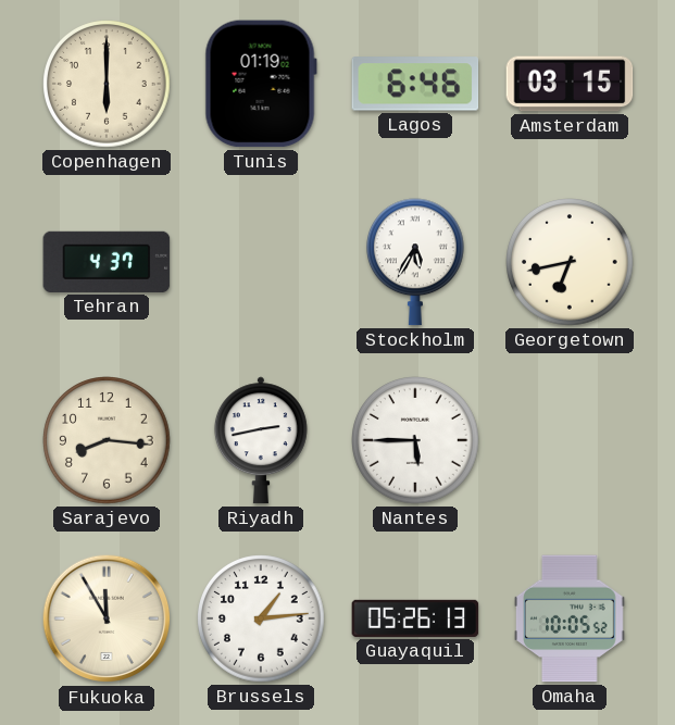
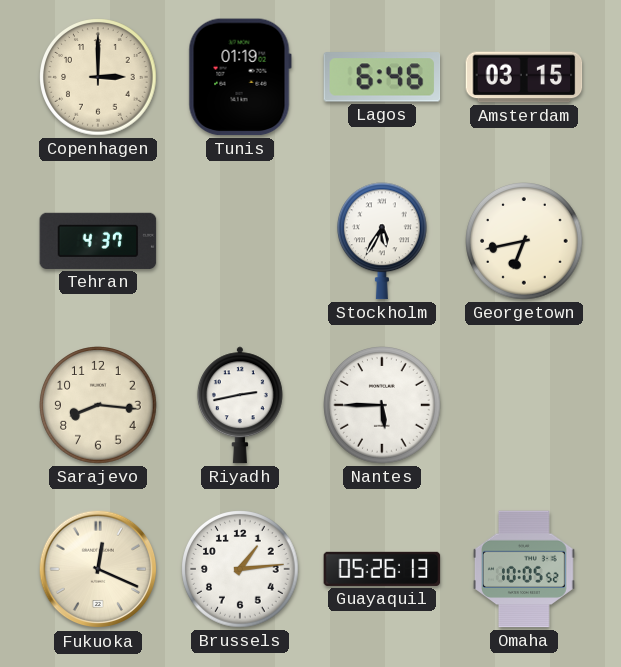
Copenhagen: 6:00 -> 3:00 (98, 77)
Fukuoka: 11:55 -> 12:19 (98, 569)
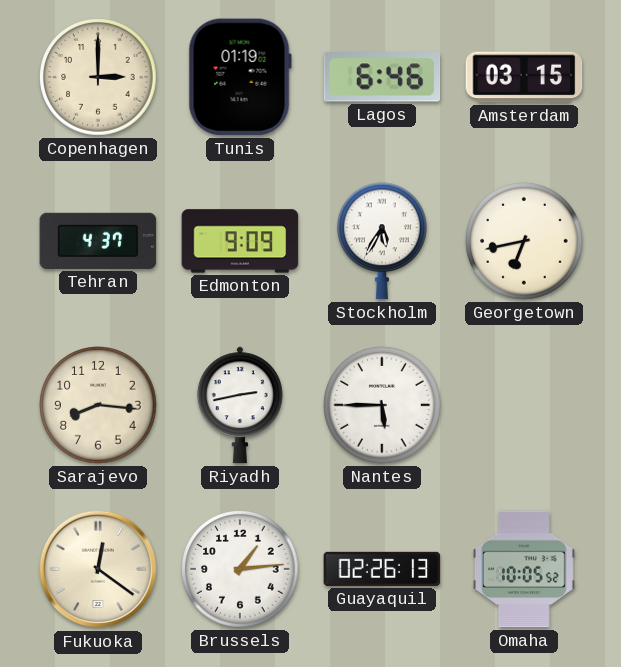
Edmonton: none -> 9:09 (240, 241)
Fukuoka: 12:19 -> 12:21 (98, 569)
Guayaquil: 05:26 -> 02:26 (382, 569)
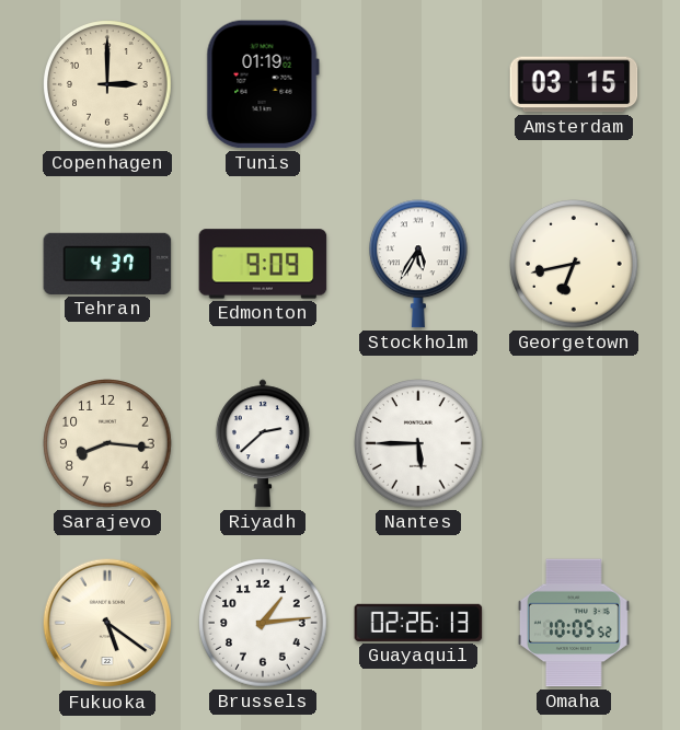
Lagos: 6:46 -> none (382, 77)
Riyadh: 2:43 -> 2:38 (263, 443)
Fukuoka: 12:21 -> 5:21 (107, 623)
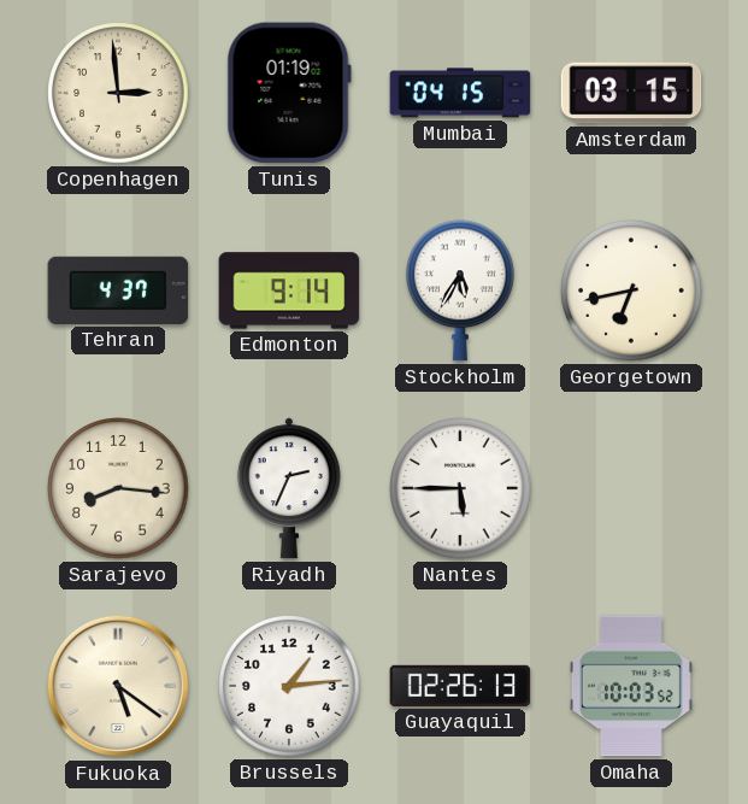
Copenhagen: 3:00 -> 2:59 (118, 93)
Mumbai: none -> 04:15 (460, 93)
Edmonton: 9:09 -> 9:14 (289, 291)
Riyadh: 2:38 -> 2:34 (289, 488)
Omaha: 10:05 -> 10:03 (631, 686)
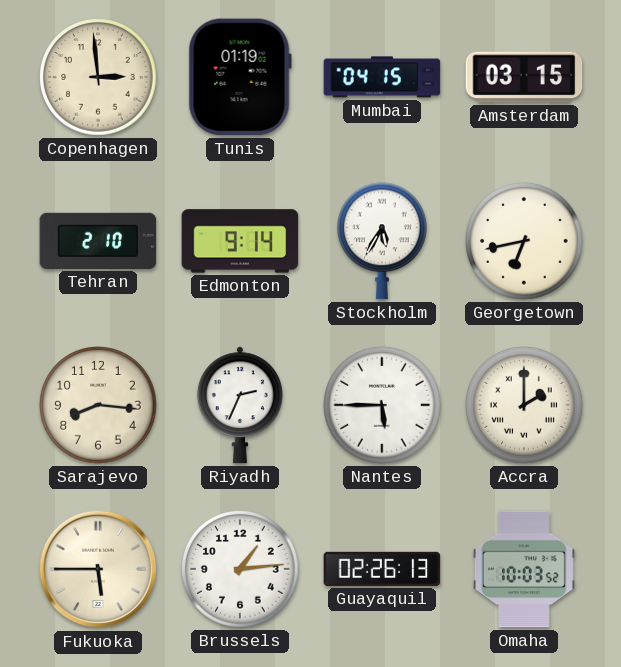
Tehran: 4:37 -> 2:10 (98, 241)
Accra: none -> 2:00 (524, 405)
Fukuoka: 5:21 -> 5:45 (98, 569)
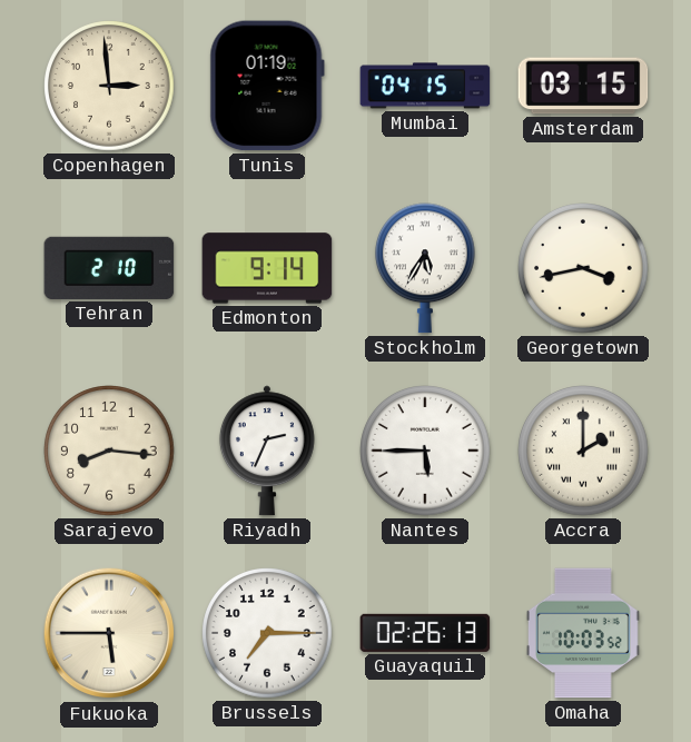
Georgetown: 6:43 -> 3:43 (583, 268)
Brussels: 1:14 -> 7:15 (267, 633)
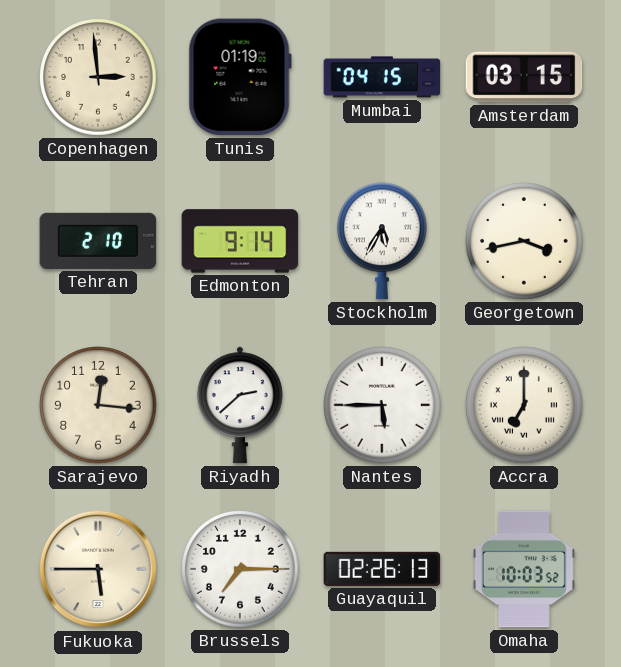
Sarajevo: 8:16 -> 12:16 (98, 405)
Riyadh: 2:34 -> 2:38 (240, 405)
Accra: 2:00 -> 7:00 (524, 405)
